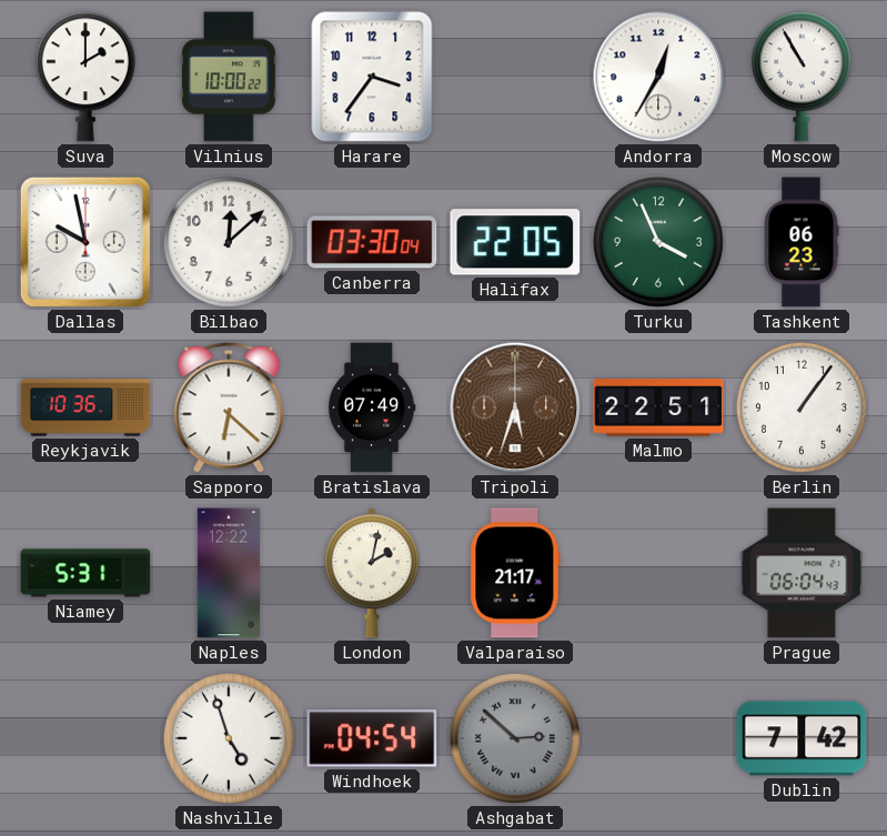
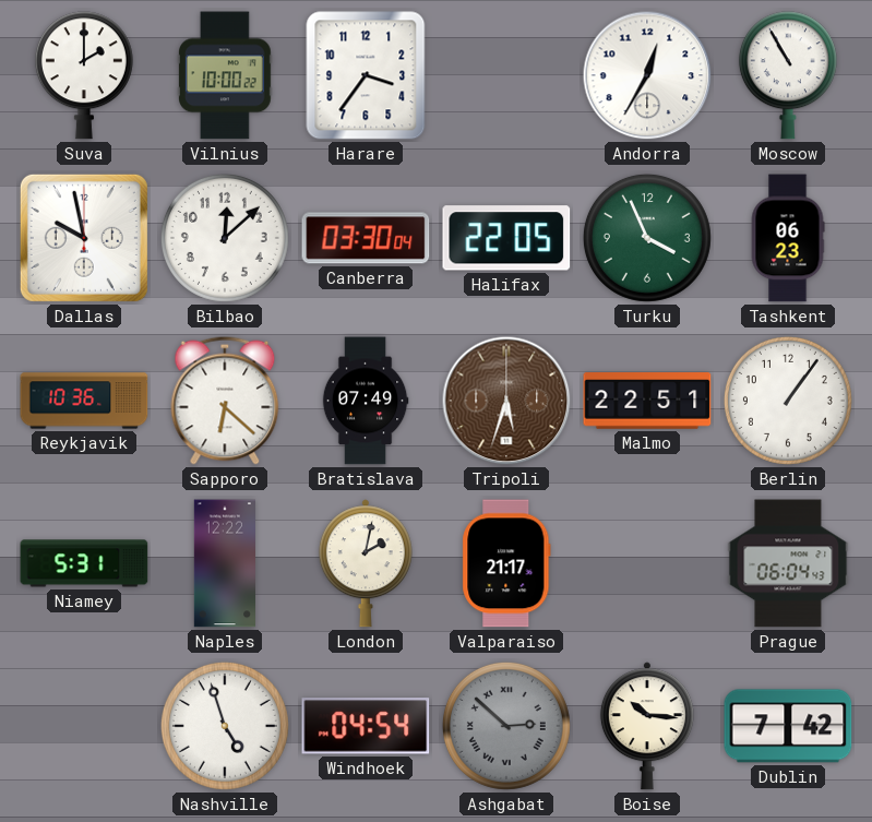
Boise: none -> 10:16 (647, 726)
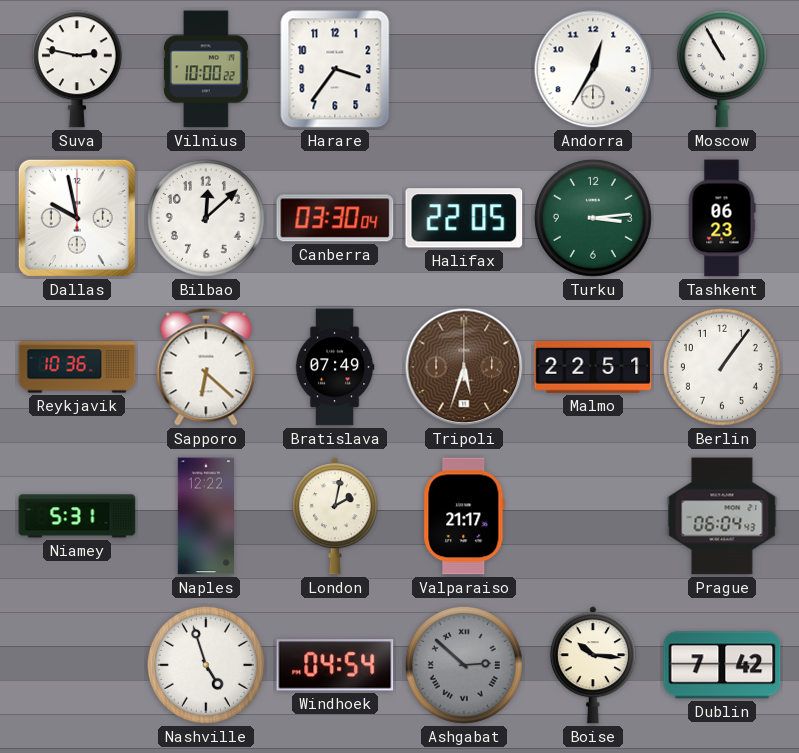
Suva: 2:00 -> 2:47 (77, 69)
Turku: 3:56 -> 3:14 (593, 218)
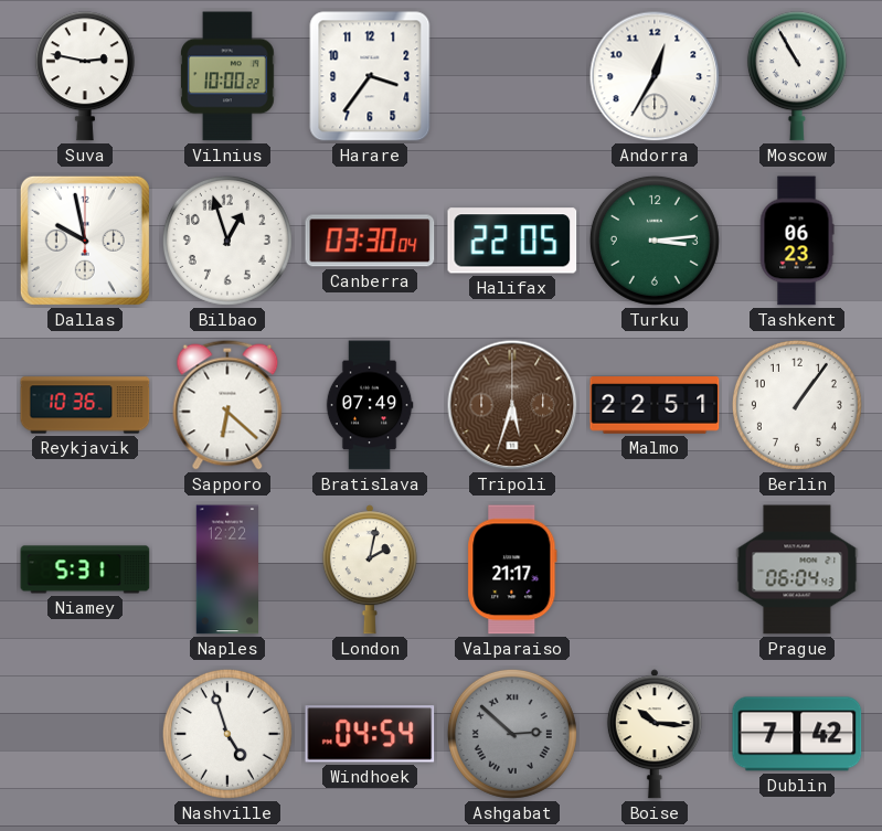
Bilbao: 12:08 -> 12:57 (227, 241)
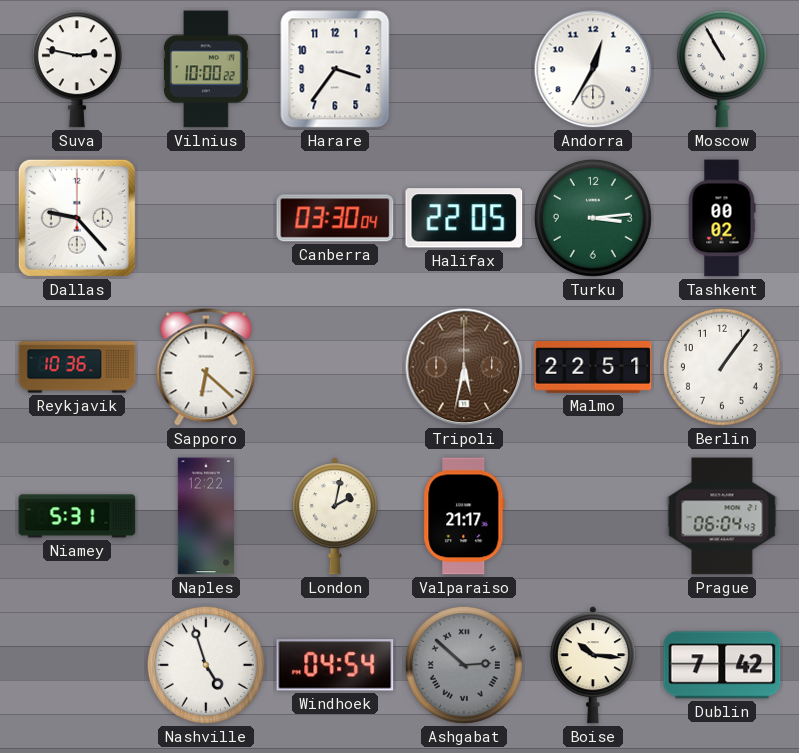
Dallas: 9:58 -> 9:23 (77, 218)
Bilbao: 12:57 -> none (227, 241)
Tashkent: 06:23 -> 00:02 (722, 218)
Bratislava: 07:49 -> none (370, 405)
Tripoli: 5:33 -> 5:32 (464, 367)
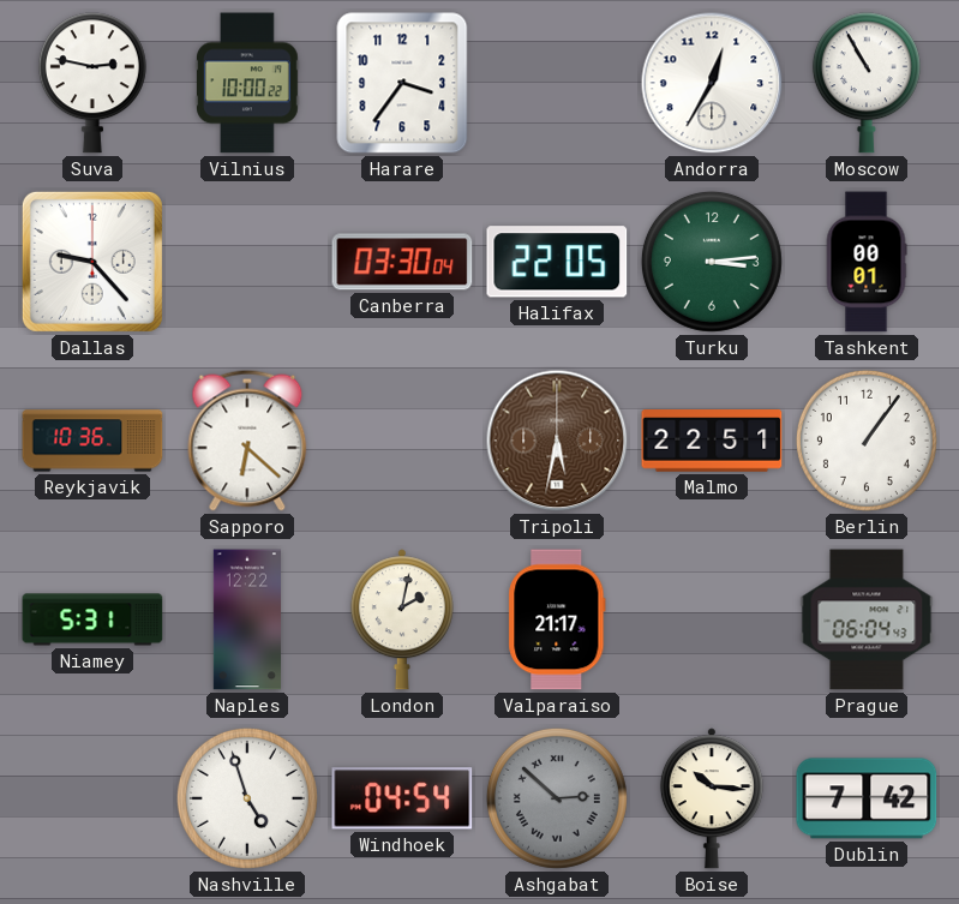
Tashkent: 00:02 -> 00:01 (867, 262)
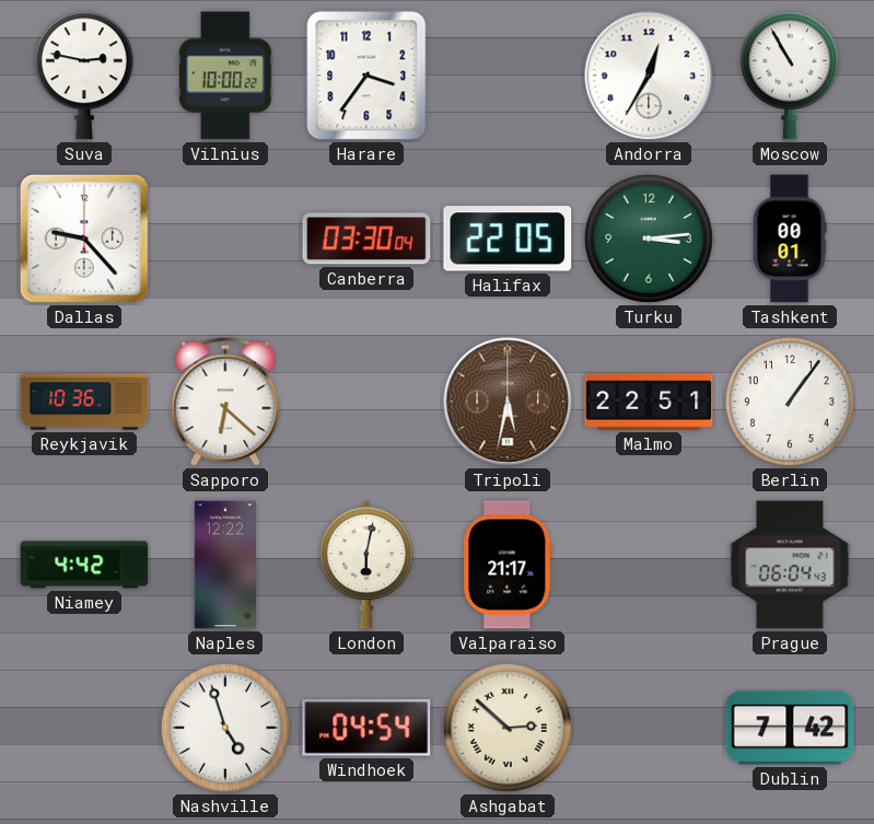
Niamey: 5:31 -> 4:42 (84, 565)
London: 2:02 -> 6:02 (366, 565)
Ashgabat dial: grey -> cream (508, 728)
Boise: 10:16 -> none (712, 798)
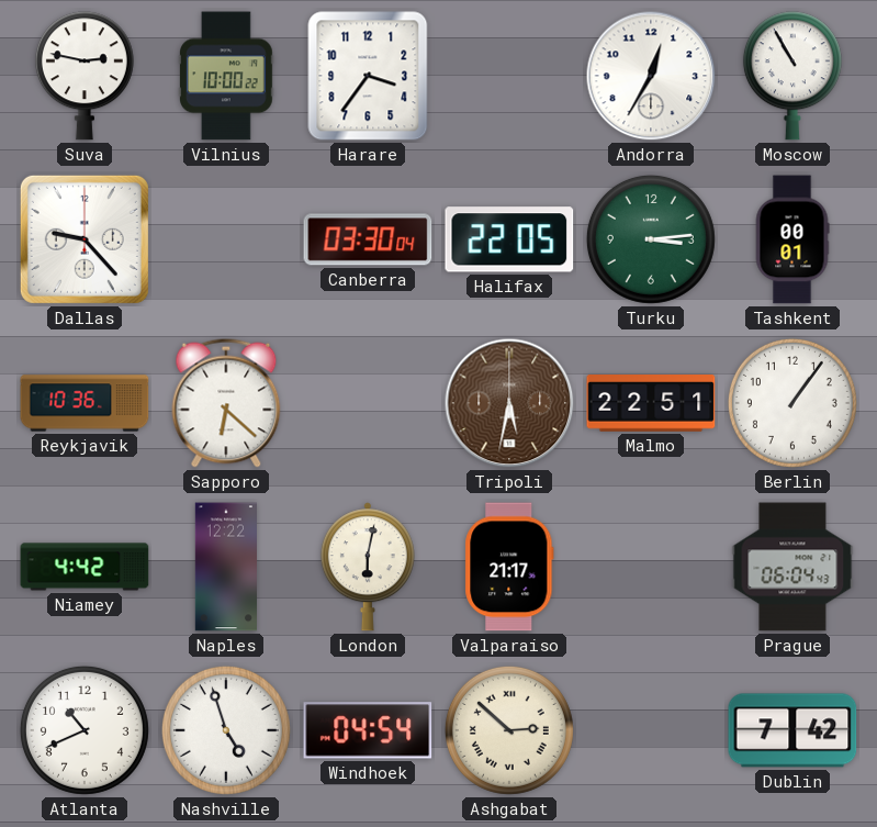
Atlanta: none -> 10:41 (85, 730)
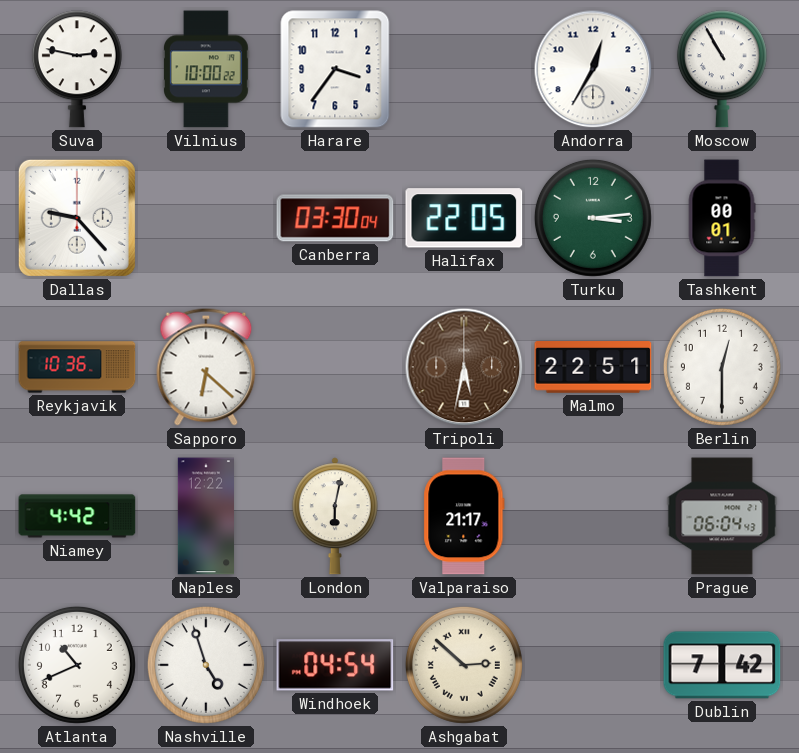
Berlin: 1:06 -> 12:30 (722, 367)
